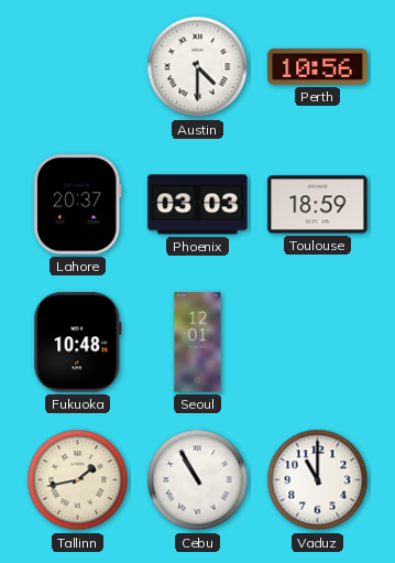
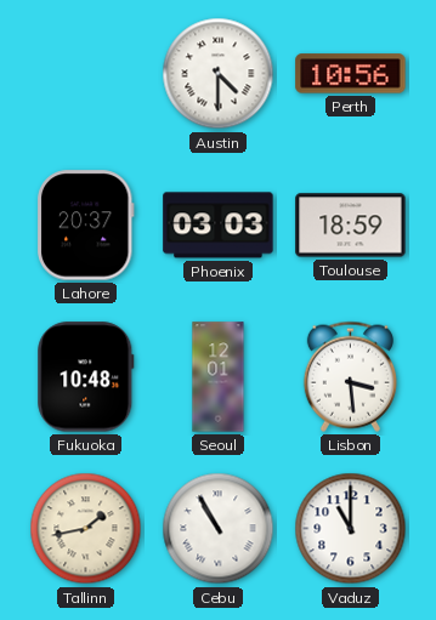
Lisbon: none -> 3:29 (350, 376)
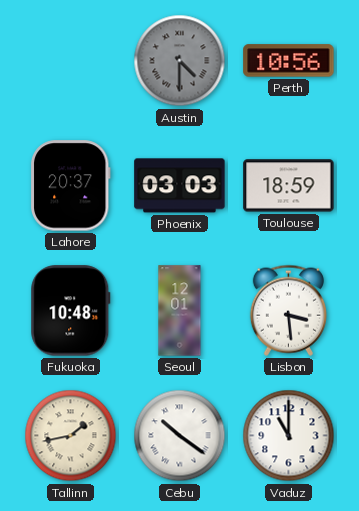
Austin dial: white -> grey (180, 61)
Cebu: 10:55 -> 10:21 (180, 436)
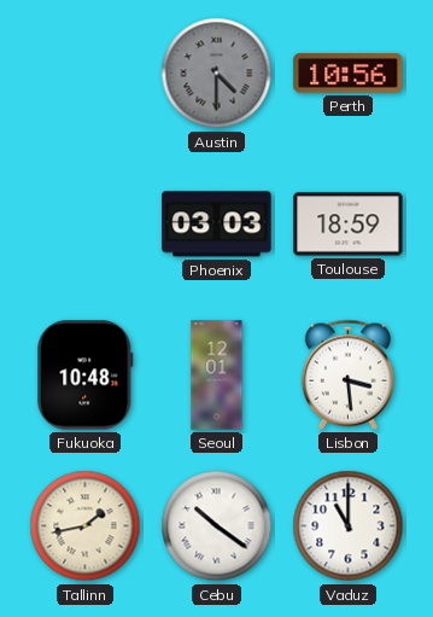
Lahore: 20:37 -> none (70, 186)
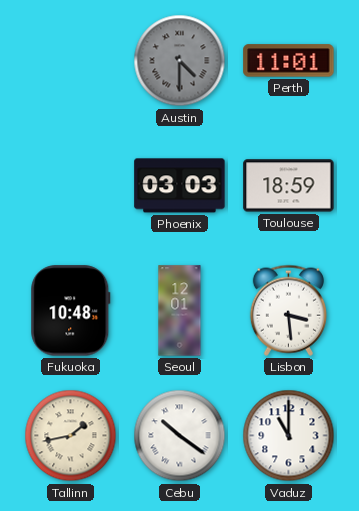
Perth: 10:56 -> 11:01 (289, 61)
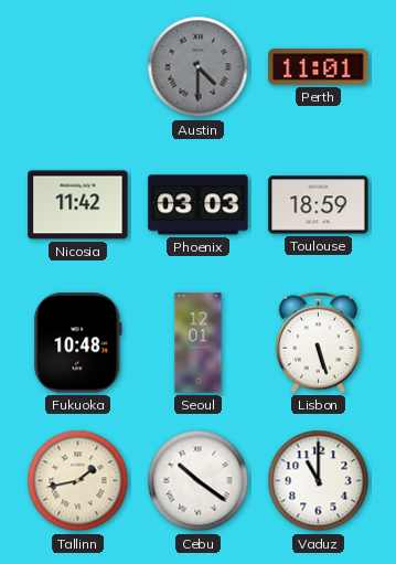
Nicosia: none -> 11:42 (78, 205)
Lisbon: 3:29 -> 5:27 (318, 342)
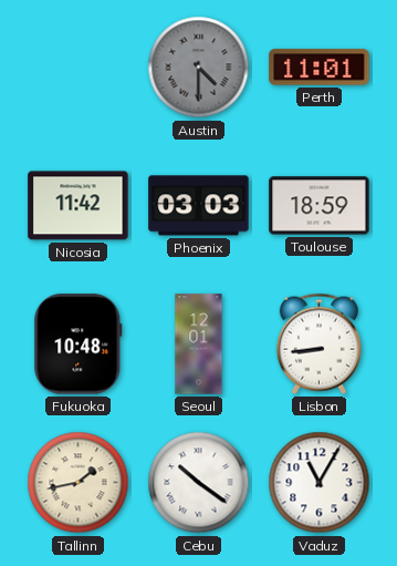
Lisbon: 5:27 -> 8:44 (318, 343)
Vaduz: 11:00 -> 11:05 (320, 483)
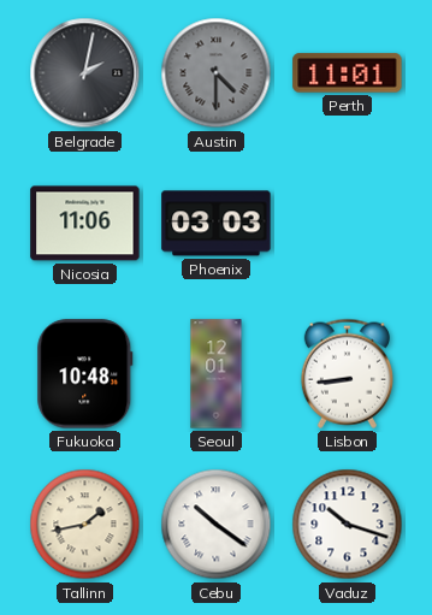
Belgrade: none -> 2:02 (85, 73)
Nicosia: 11:42 -> 11:06 (85, 224)
Toulouse: 18:59 -> none (320, 206)
Vaduz: 11:05 -> 10:18 (348, 525)
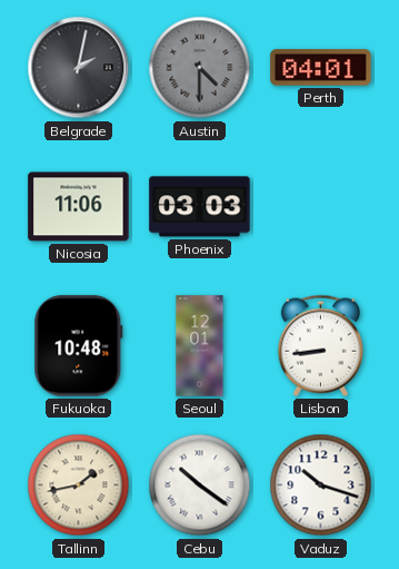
Perth: 11:01 -> 04:01 (321, 68)
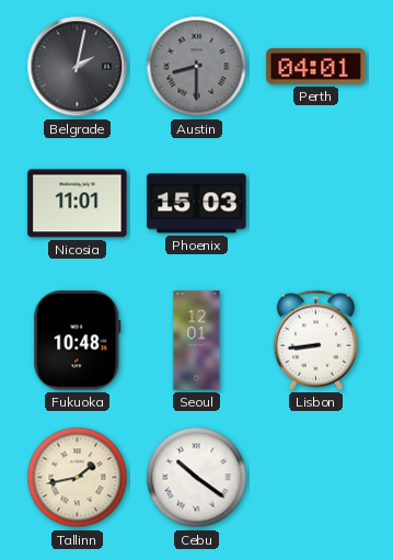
Austin: 4:30 -> 8:30 (197, 67)
Nicosia: 11:06 -> 11:01 (78, 204)
Phoenix: 03:03 -> 15:03 (197, 204)
Vaduz: 10:18 -> none (321, 485)
